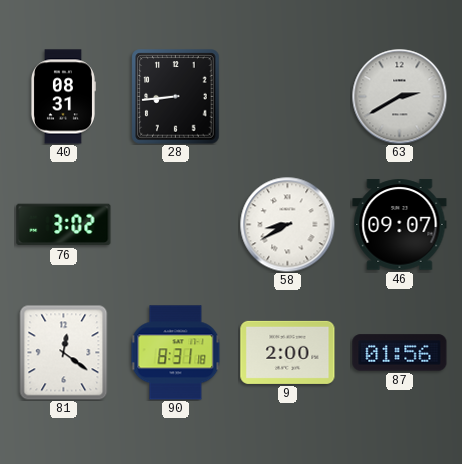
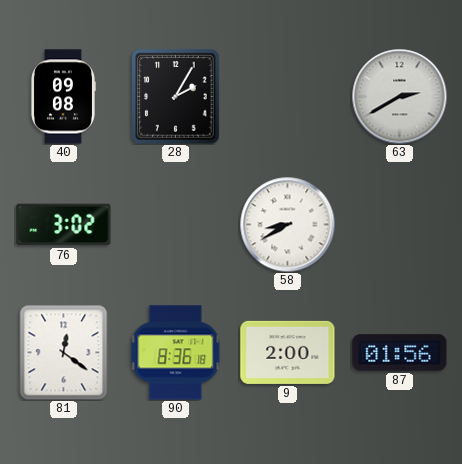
40: 08:31 -> 09:08 (63, 97)
28: 8:44 -> 2:05 (176, 97)
46: 09:07 -> none (400, 225)
90: 8:31 -> 8:36 (176, 353)
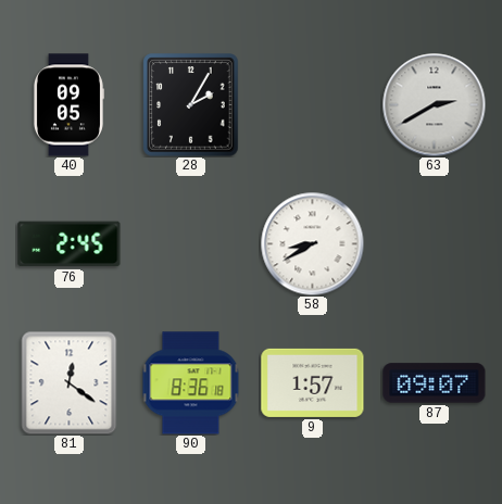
40: 09:08 -> 09:05 (68, 105)
76: 3:02 -> 2:45 (70, 244)
9: 2:00 -> 1:57 (313, 382)
87: 01:56 -> 09:07 (435, 383)
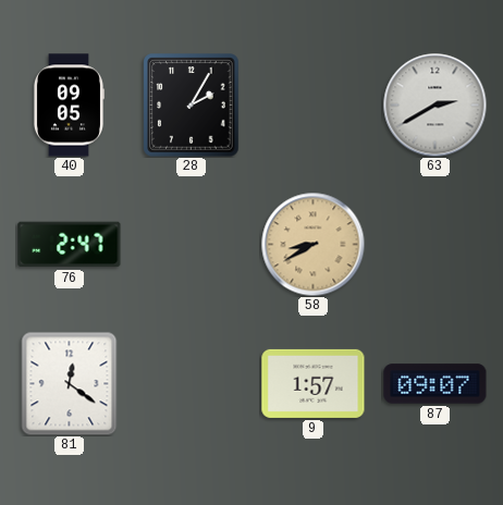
76: 2:45 -> 2:47 (70, 245)
58 dial: white -> champagne (312, 244)
90: 8:36 -> none (191, 383)
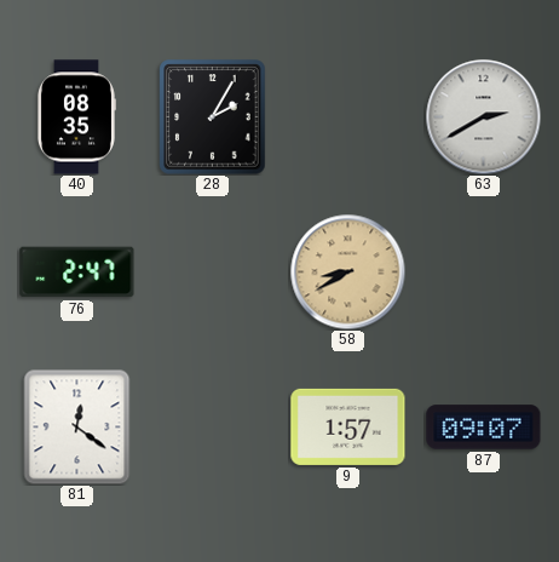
40: 09:05 -> 08:35 (76, 117)
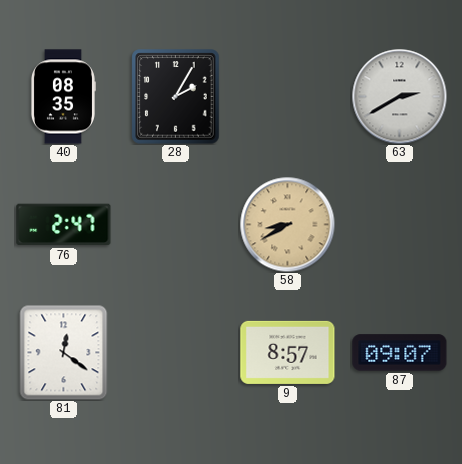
9: 1:57 -> 8:57 (288, 352)
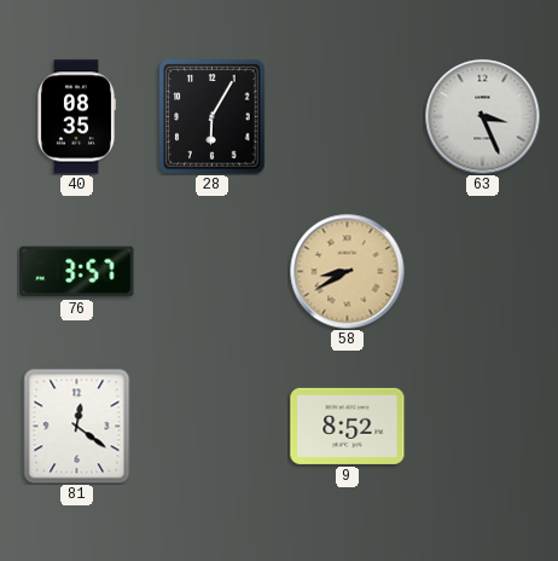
28: 2:05 -> 6:05 (213, 117)
63: 2:40 -> 3:26 (482, 116)
76: 2:47 -> 3:57 (77, 272)
9: 8:57 -> 8:52 (348, 426)
87: 09:07 -> none (400, 353)
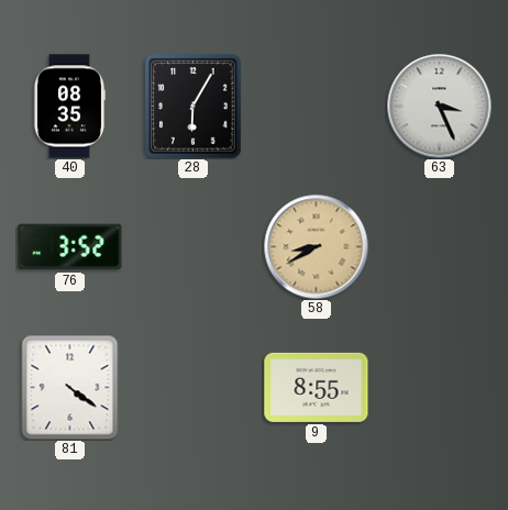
76: 3:57 -> 3:52 (70, 247)
81: 12:21 -> 4:21 (70, 387)
9: 8:52 -> 8:55 (317, 387)
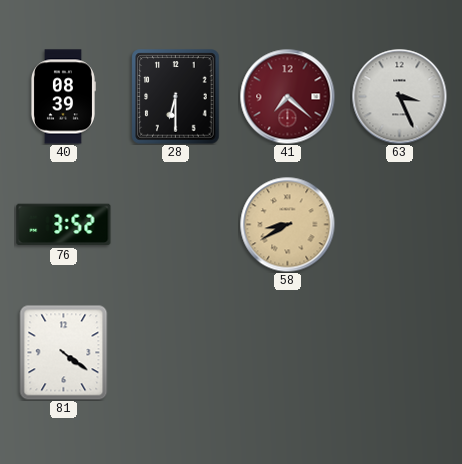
40: 08:35 -> 08:39 (63, 97)
28: 6:05 -> 6:30 (176, 97)
41: none -> 7:22 (287, 96)
9: 8:55 -> none (317, 387)
